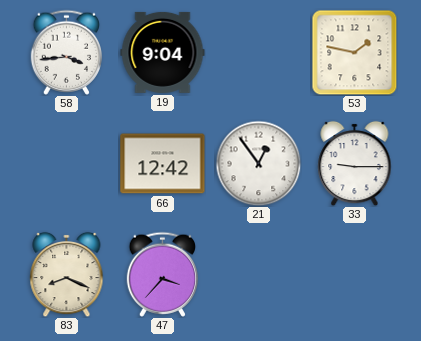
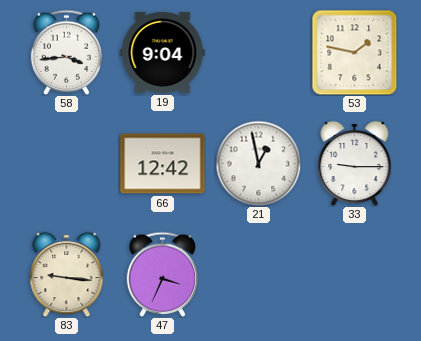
21: 12:54 -> 12:58 (258, 163)
83: 8:19 -> 9:16 (67, 274)
47: 3:37 -> 3:34 (163, 274)
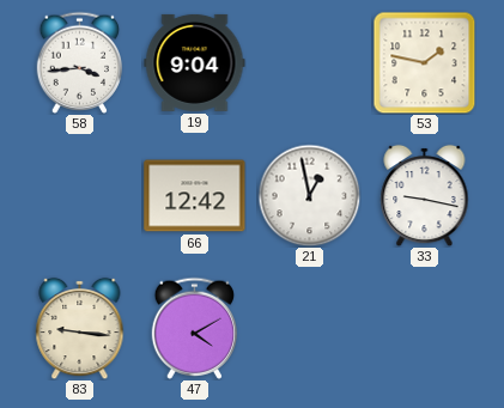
33: 9:15 -> 9:17 (425, 195)
47: 3:34 -> 4:10 (195, 328)
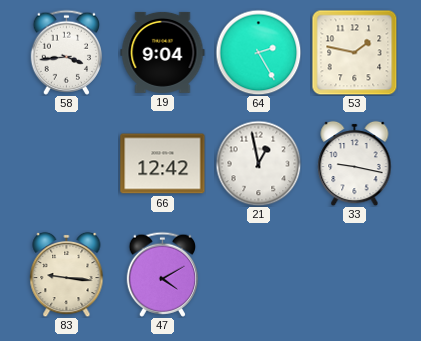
64: none -> 2:25 (258, 52)
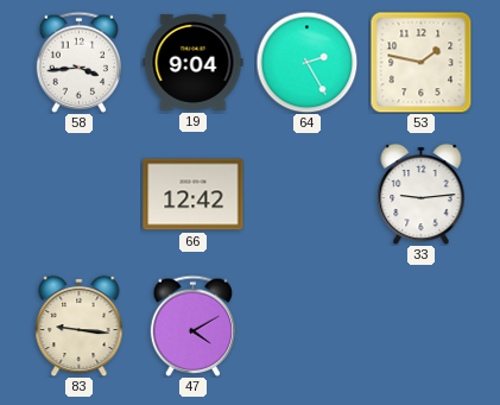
21: 12:58 -> none (258, 163)
33: 9:17 -> 9:14 (422, 194)
